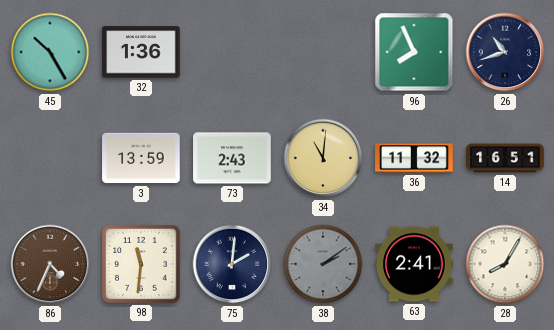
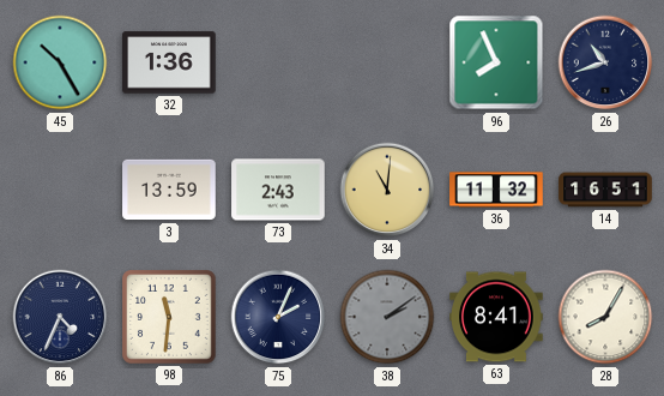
86 dial: brown -> navy (60, 317)
75: 2:01 -> 2:04 (278, 317)
63: 2:41 -> 8:41 (496, 317)
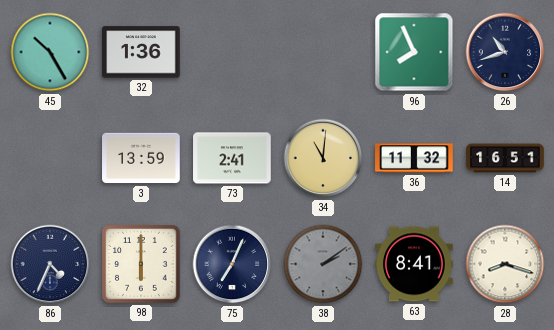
73: 2:43 -> 2:41 (232, 158)
98: 11:31 -> 6:00 (141, 264)
75: 2:04 -> 7:04 (232, 264)
28: 8:05 -> 8:18 (505, 264)
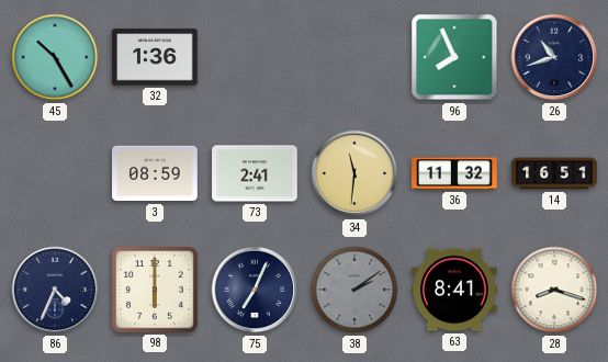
3: 13:59 -> 08:59 (155, 173)
34: 11:01 -> 11:31 (354, 173)
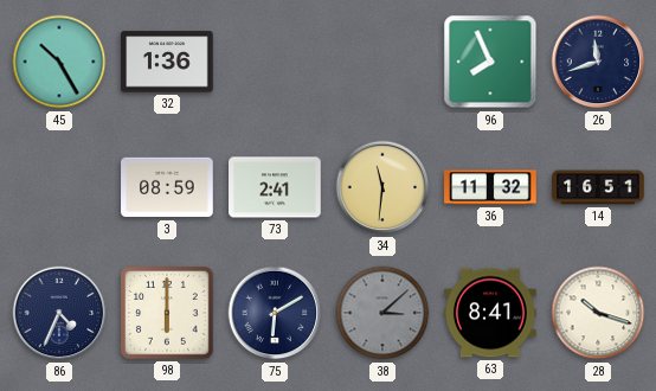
26: 10:42 -> 11:42 (598, 62)
75: 7:04 -> 6:10 (275, 313)
38: 2:09 -> 3:08 (382, 313)
28: 8:18 -> 10:18 (598, 313)
